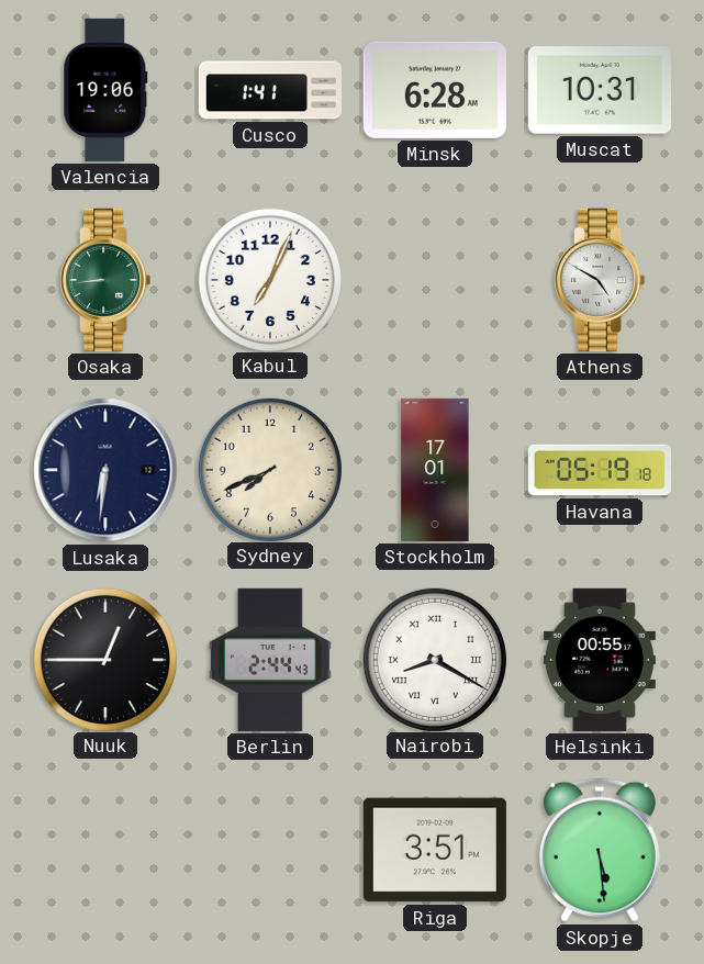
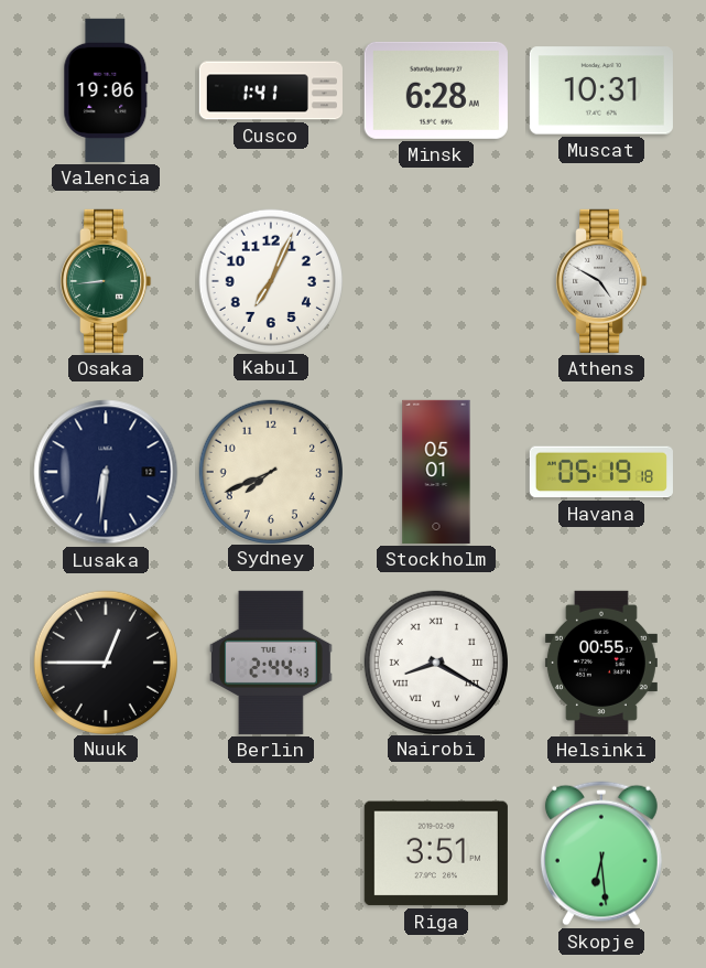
Stockholm: 17:01 -> 05:01 (436, 472)
Skopje: 5:29 -> 6:29 (601, 853)
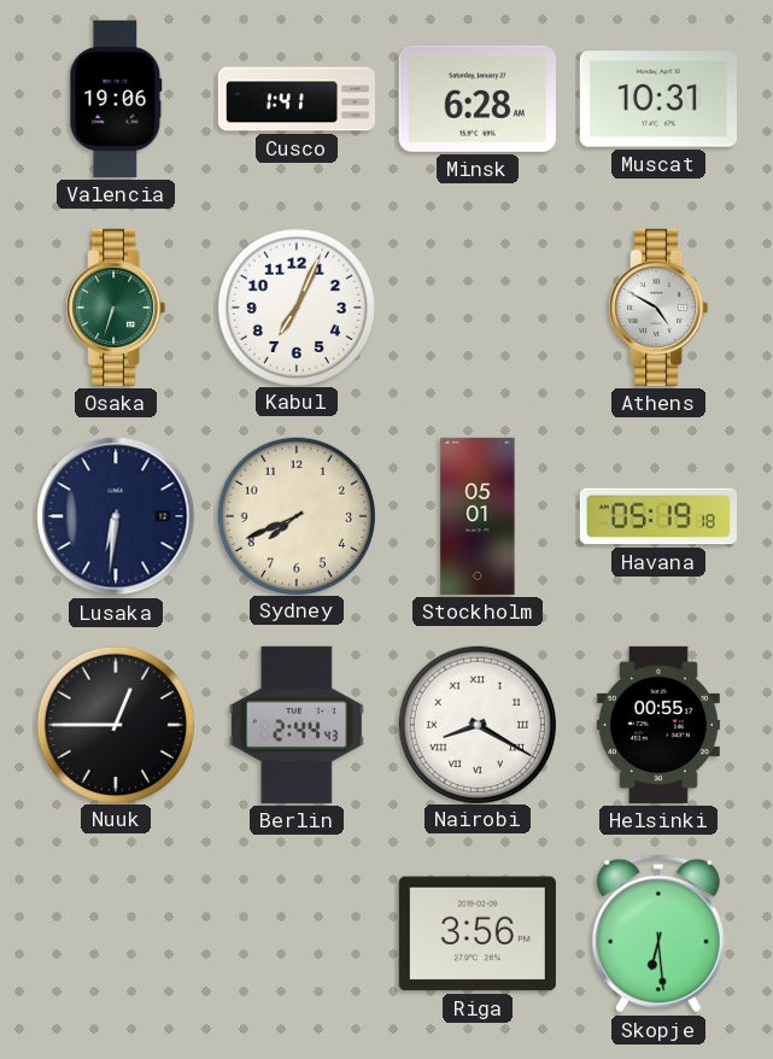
Osaka: 8:44 -> 6:33 (116, 308)
Riga: 3:51 -> 3:56 (478, 934)
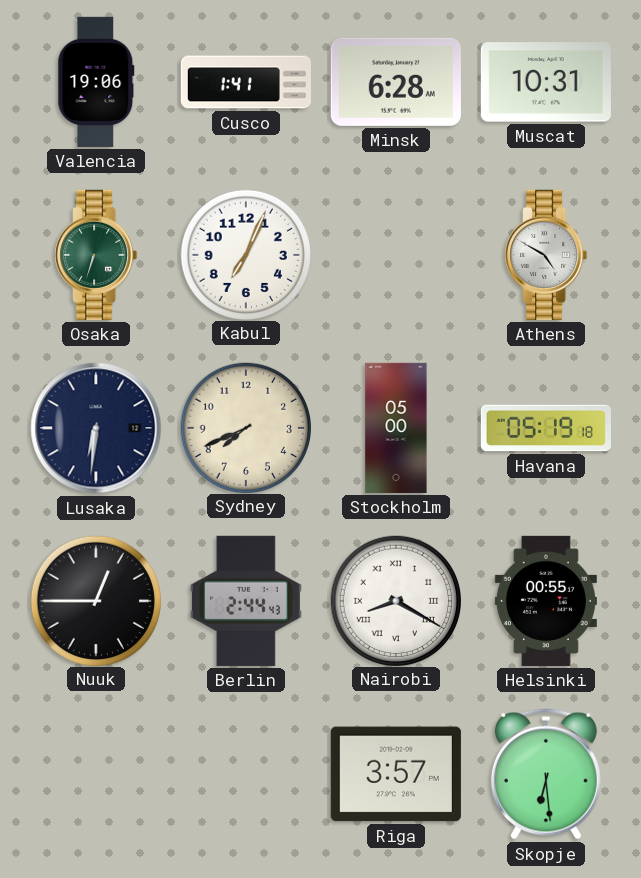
Stockholm: 05:01 -> 05:00 (396, 428)
Riga: 3:56 -> 3:57 (396, 774)
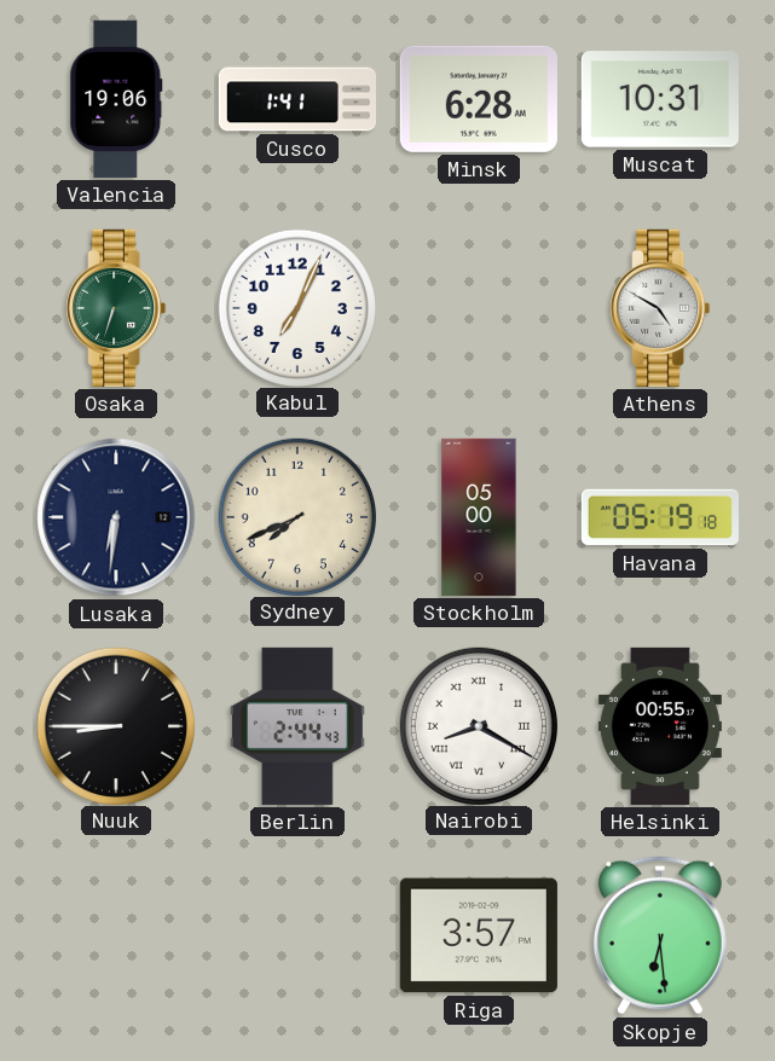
Nuuk: 12:45 -> 8:45 (115, 725)
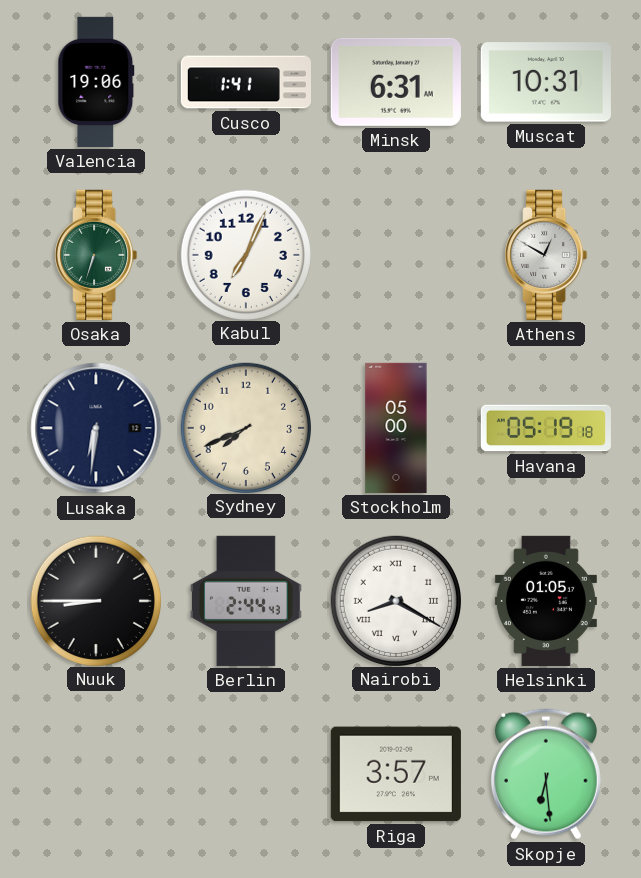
Minsk: 6:28 -> 6:31 (396, 82)
Athens: 4:50 -> 12:50 (546, 255)
Helsinki: 00:55 -> 01:05 (546, 601)
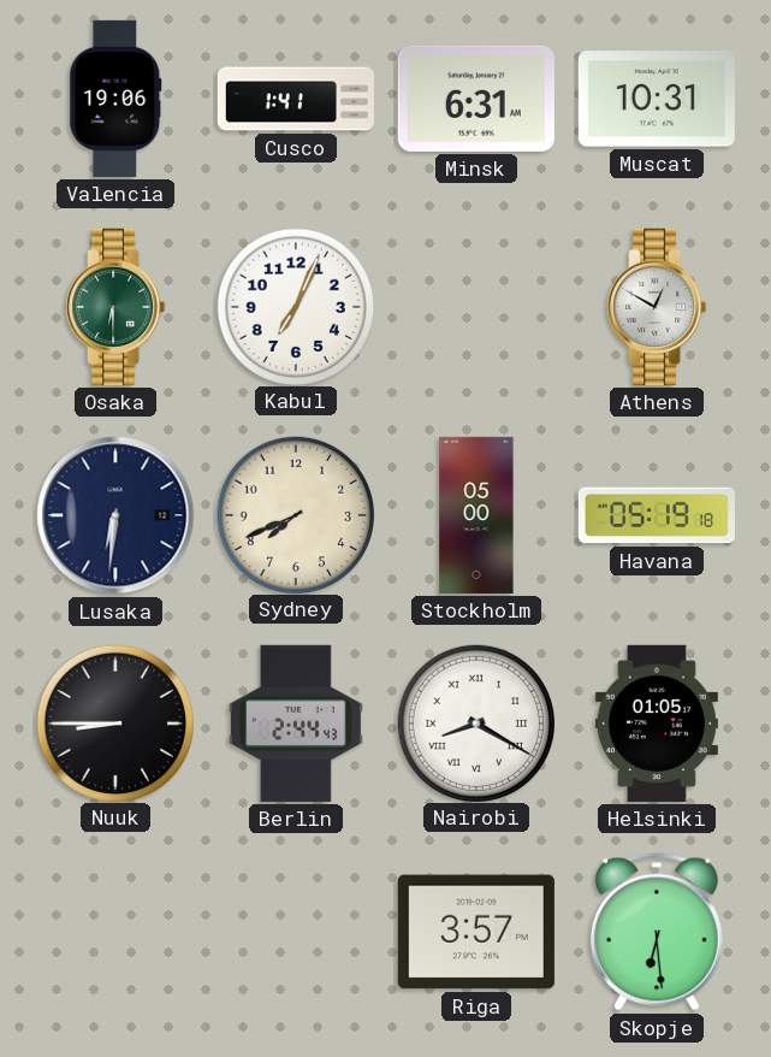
Osaka: 6:33 -> 6:30 (115, 307)
